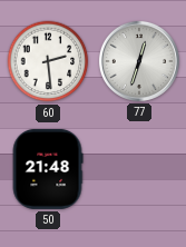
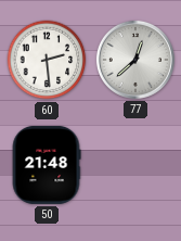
77: 12:33 -> 12:38 (135, 60)
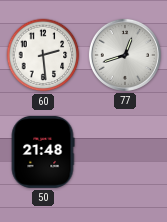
77: 12:38 -> 12:42 (125, 55)
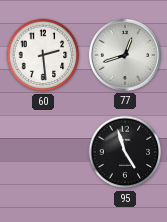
50: 21:48 -> none (43, 152)
95: none -> 4:57 (125, 152)
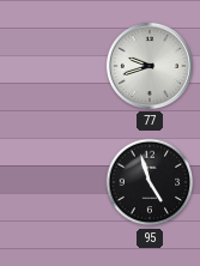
60: 2:29 -> none (43, 55)
77: 12:42 -> 9:42 (150, 66)
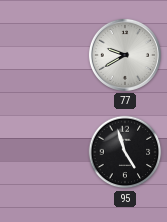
77: 9:42 -> 9:40 (125, 55)
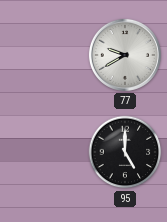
95: 4:57 -> 5:00 (125, 152)
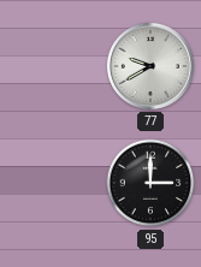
95: 5:00 -> 3:00 (150, 183)
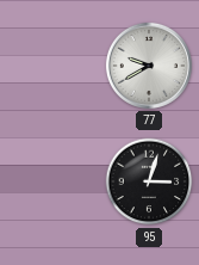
95: 3:00 -> 3:03 (149, 181)
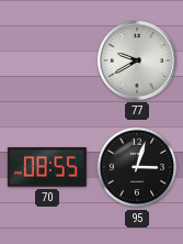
70: none -> 08:55 (47, 167)
